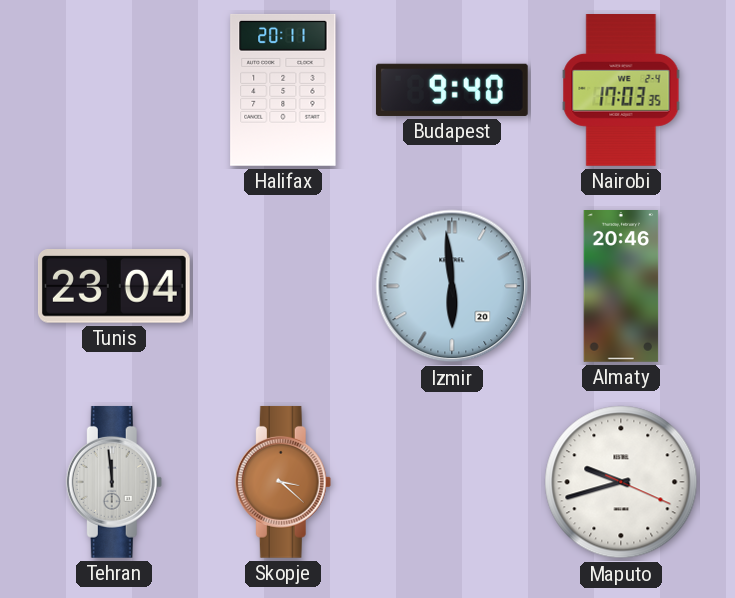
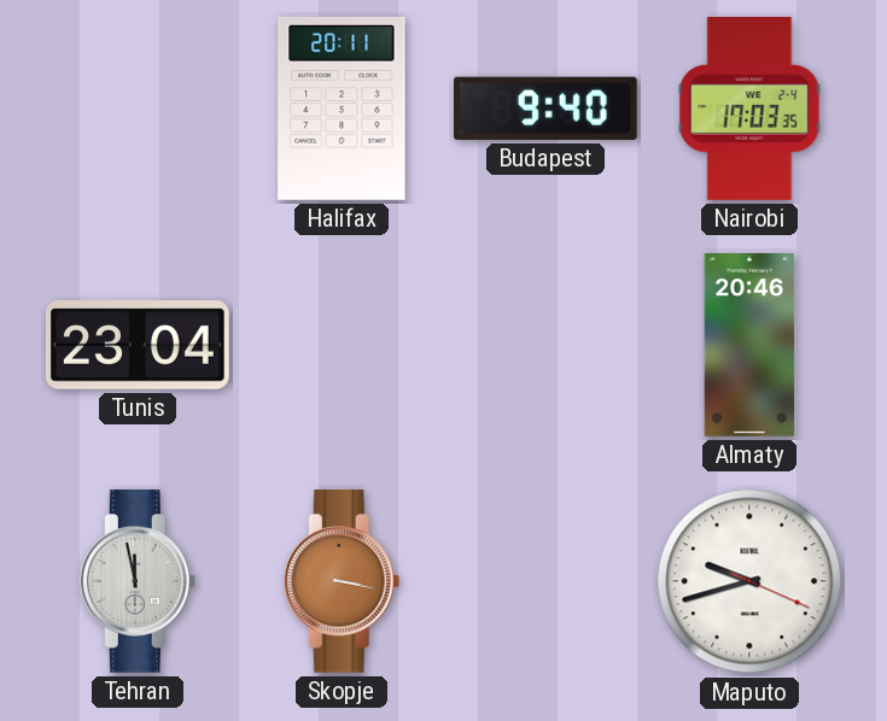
Izmir: 5:59 -> none (452, 286)
Tehran: 11:59 -> 11:58 (138, 581)
Skopje: 3:22 -> 3:17 (342, 581)
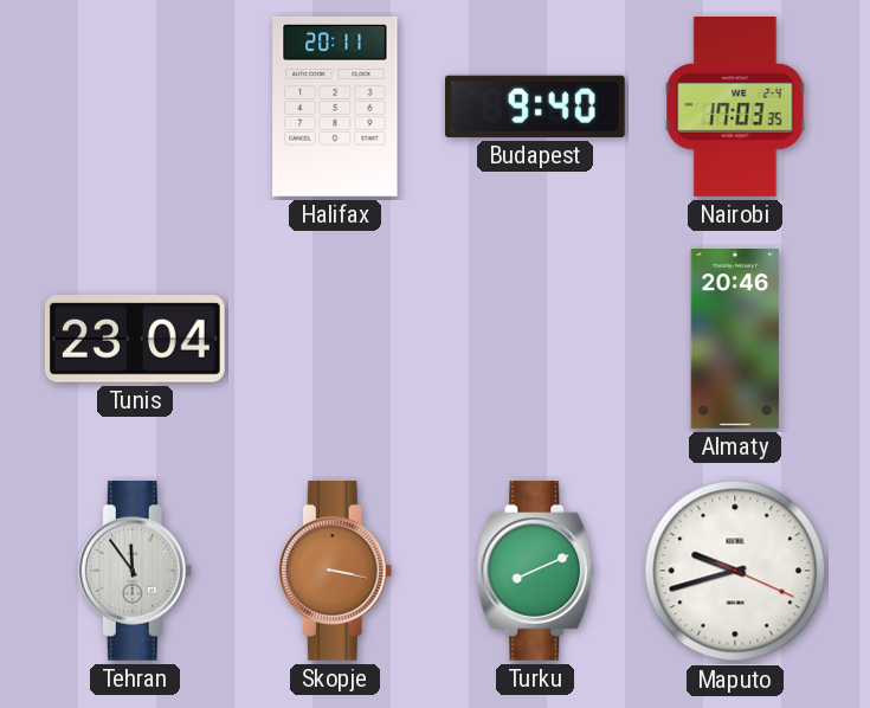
Tehran: 11:58 -> 11:54 (135, 571)
Turku: none -> 8:11 (535, 571)
